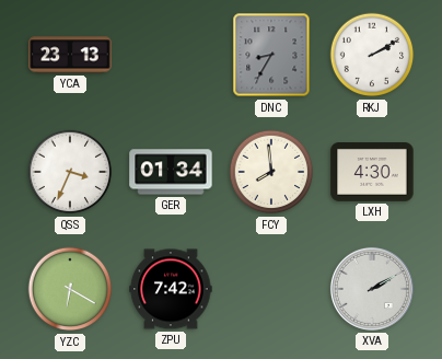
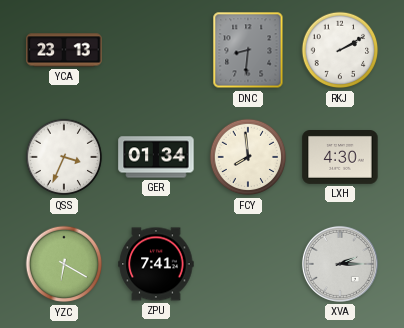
DNC: 8:35 -> 8:31 (248, 50)
ZPU: 7:42 -> 7:41 (156, 264)
XVA: 2:10 -> 2:15 (340, 264)
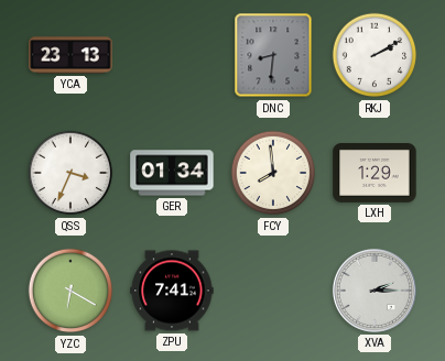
LXH: 4:30 -> 1:29 (375, 174)
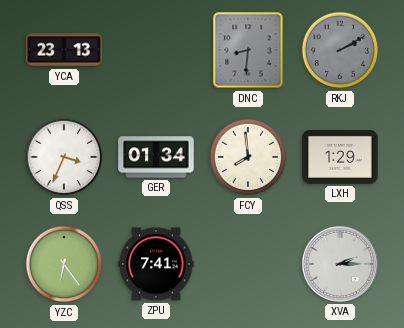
RKJ dial: white -> grey (340, 50)
YZC: 6:20 -> 6:24 (64, 264)
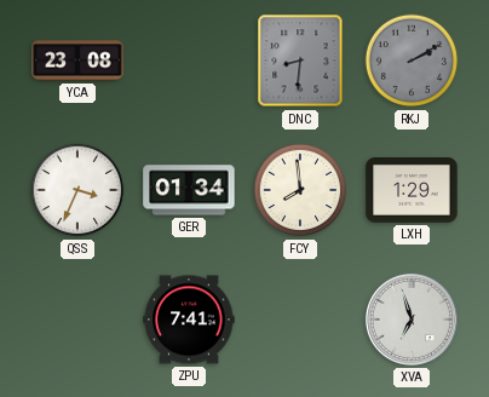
YCA: 23:13 -> 23:08 (77, 61)
YZC: 6:24 -> none (64, 264)
XVA: 2:15 -> 6:57 (412, 320)
